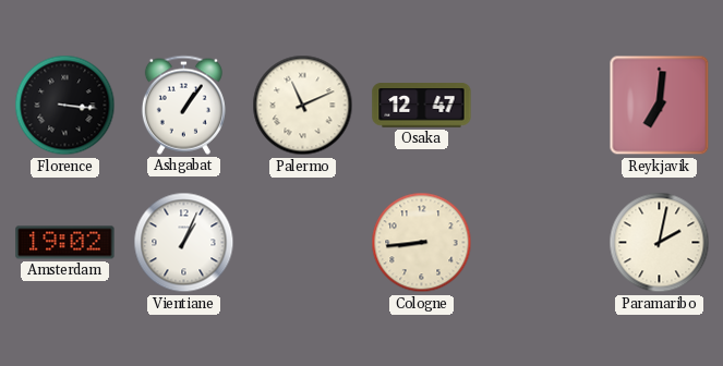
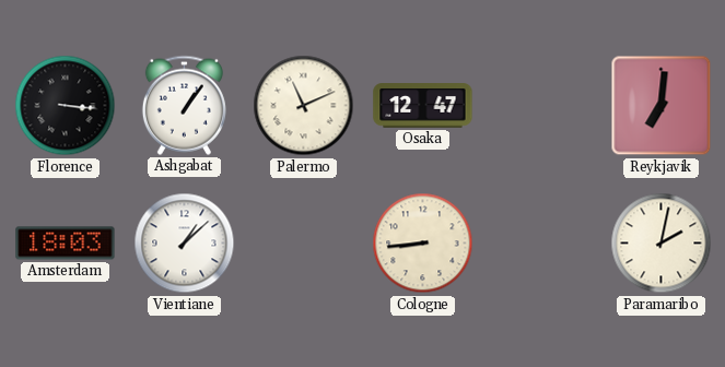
Amsterdam: 19:02 -> 18:03 (66, 244)
Vientiane: 1:04 -> 1:08 (185, 244)
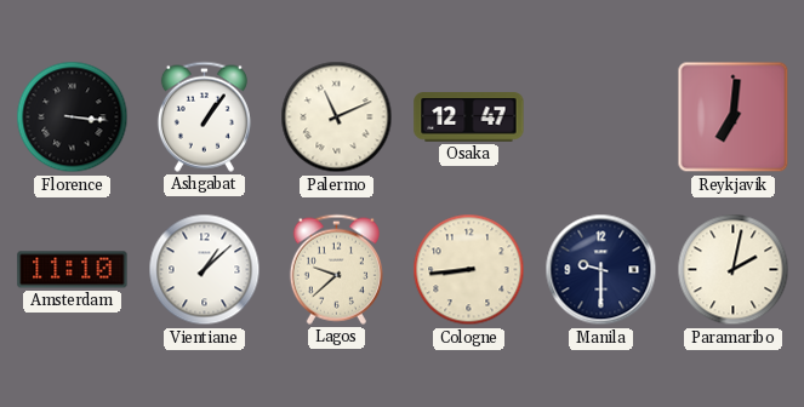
Amsterdam: 18:03 -> 11:10 (73, 270)
Lagos: none -> 9:38 (336, 269)
Manila: none -> 9:30 (601, 270)
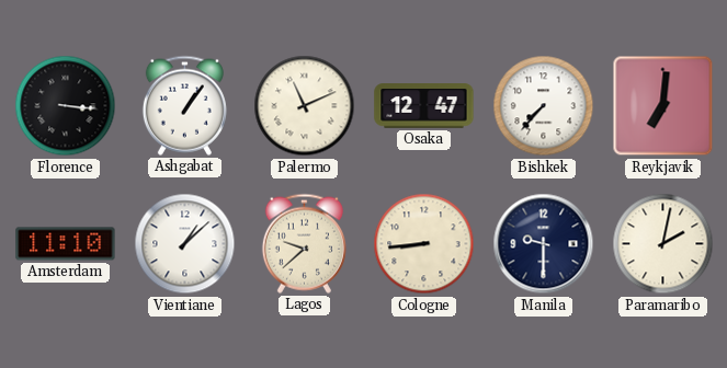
Bishkek: none -> 7:37 (544, 106)
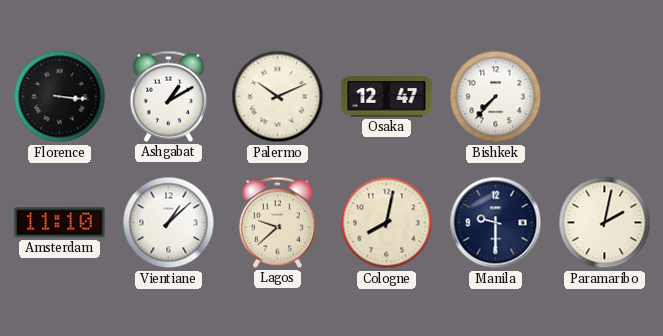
Ashgabat: 1:06 -> 1:10 (168, 96)
Palermo: 11:11 -> 10:11 (278, 97)
Reykjavik: 7:01 -> none (663, 106)
Cologne: 8:44 -> 8:02 (387, 223)
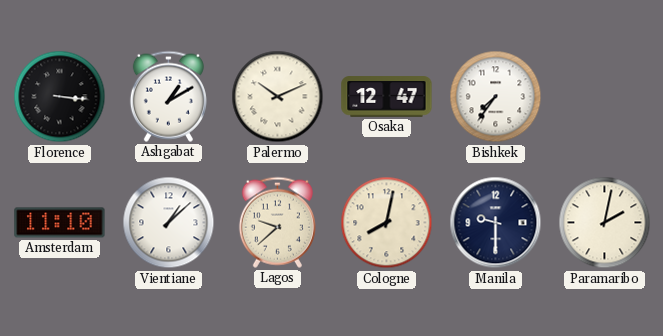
Bishkek: 7:37 -> 7:36 (496, 97)
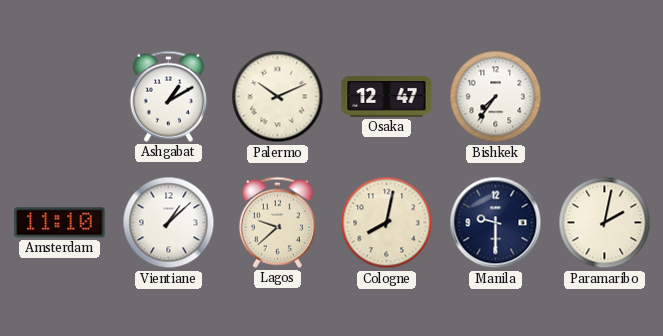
Florence: 3:16 -> none (60, 97)
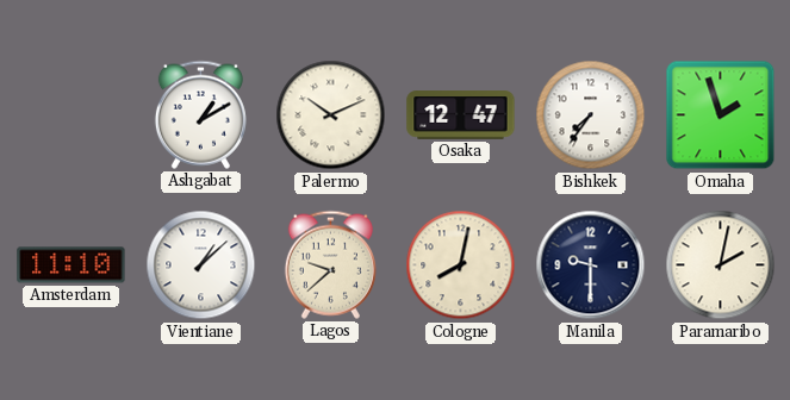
Omaha: none -> 1:57 (721, 115)
